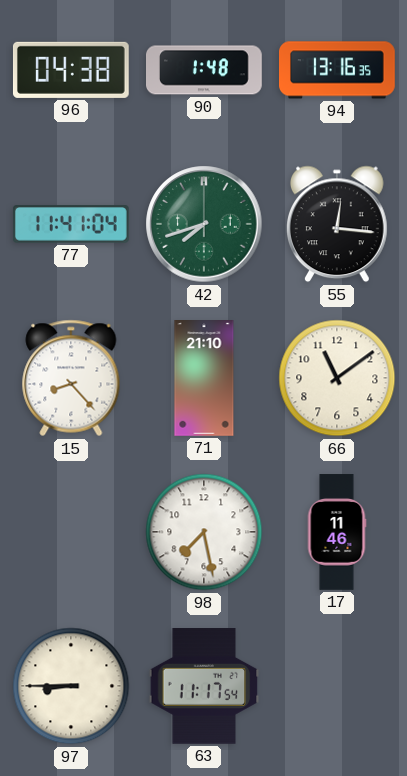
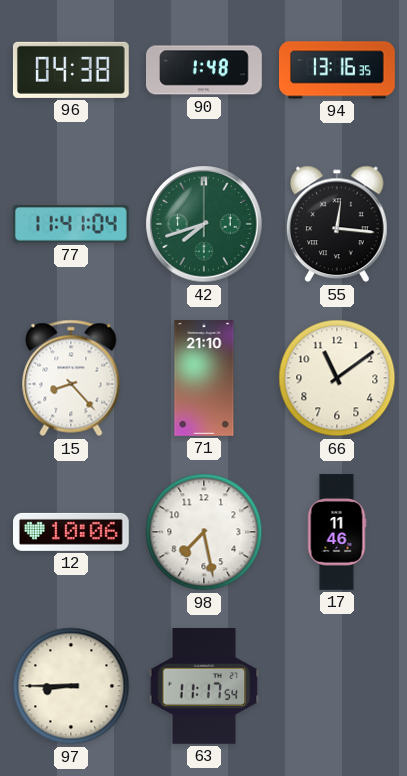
12: none -> 10:06 (72, 532)
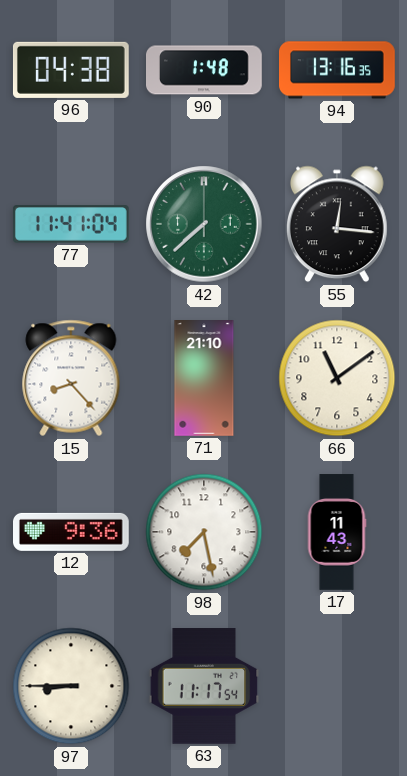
42: 7:42 -> 7:38 (204, 224)
12: 10:06 -> 9:36 (72, 532)
17: 11:46 -> 11:43 (337, 532)
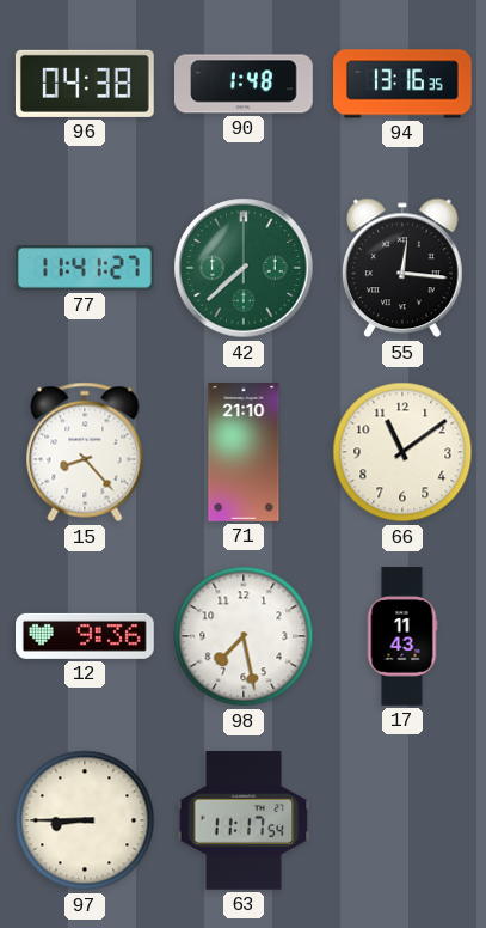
77: 11:41:04 -> 11:41:27 (85, 268)
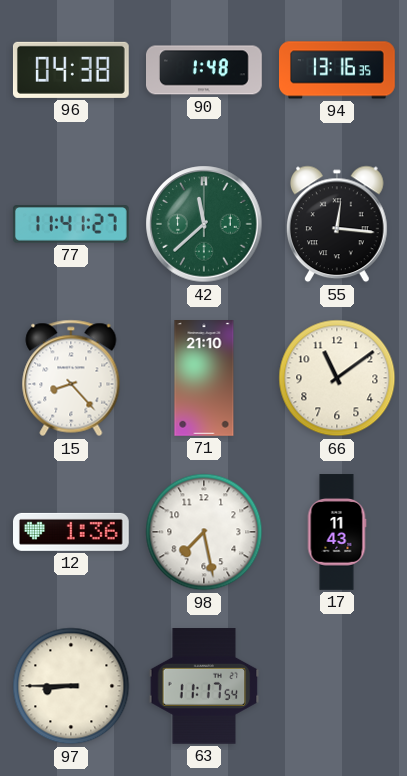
42: 7:38 -> 11:38 (204, 224)
12: 9:36 -> 1:36 (72, 532)
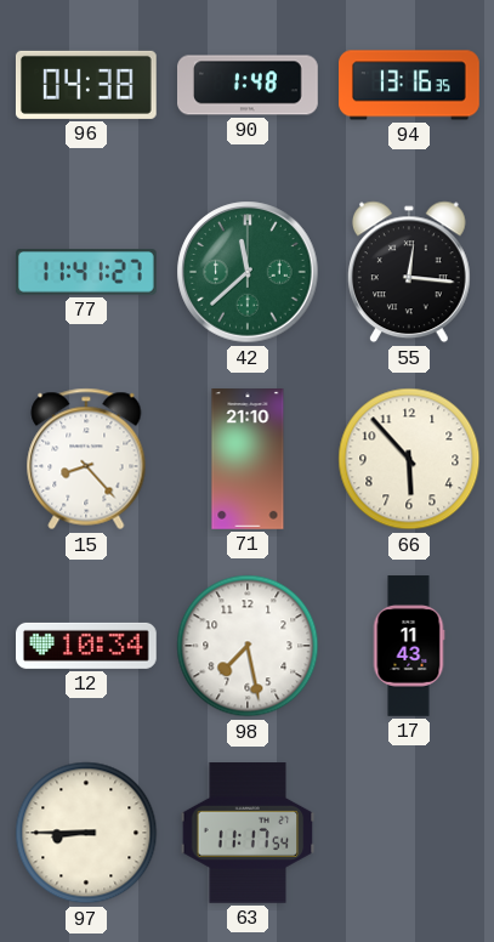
66: 11:09 -> 5:53 (409, 459)
12: 1:36 -> 10:34 (87, 646)
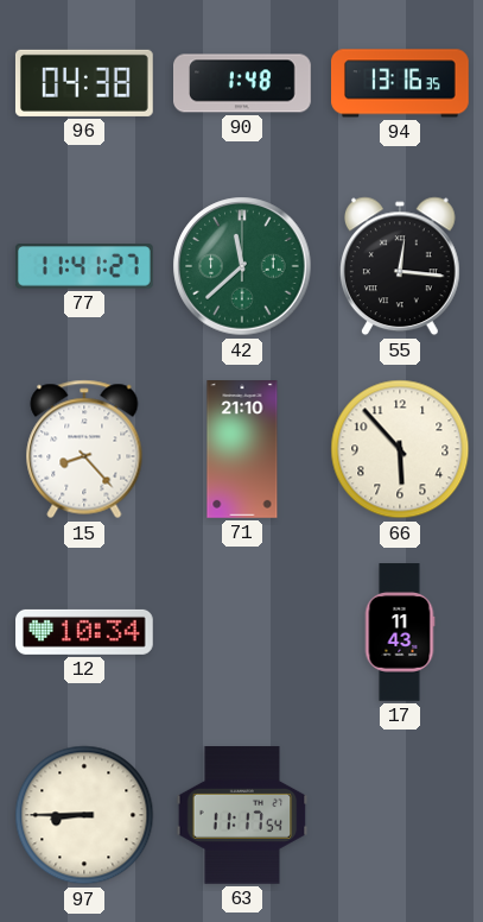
98: 7:28 -> none (248, 646)
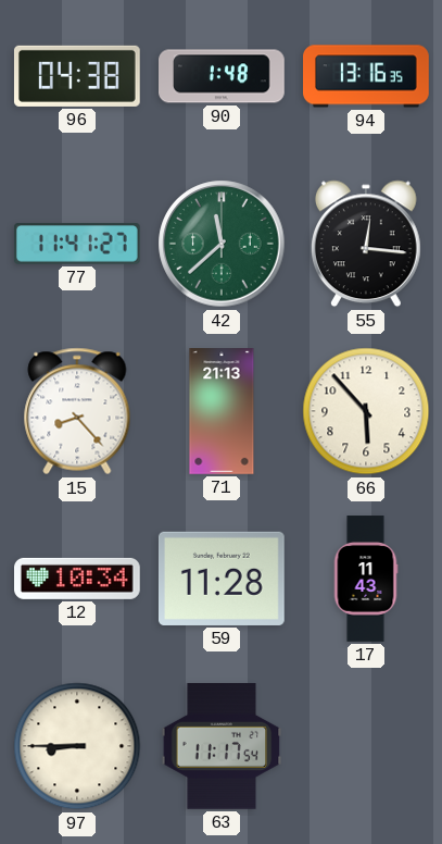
71: 21:10 -> 21:13 (222, 412)
59: none -> 11:28 (222, 579)
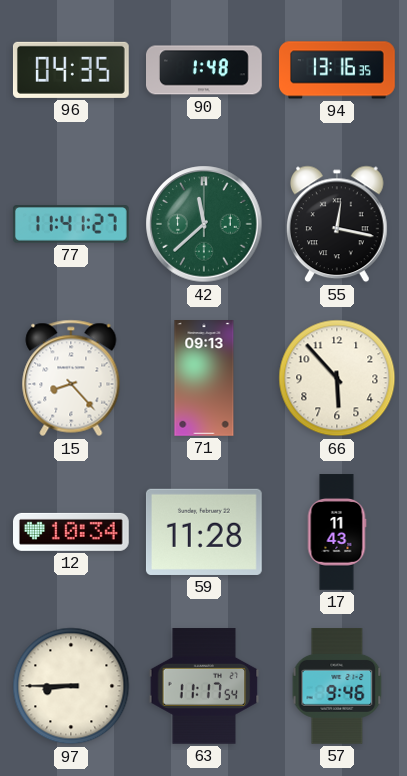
96: 04:38 -> 04:35 (71, 70)
55: 12:16 -> 12:17 (338, 224)
71: 21:13 -> 09:13 (204, 379)
57: none -> 9:46 (337, 687)
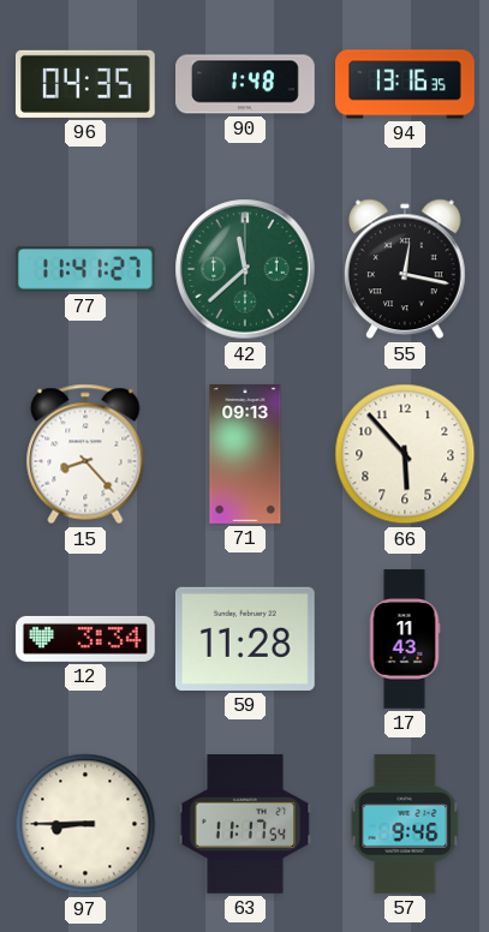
12: 10:34 -> 3:34 (87, 639)
